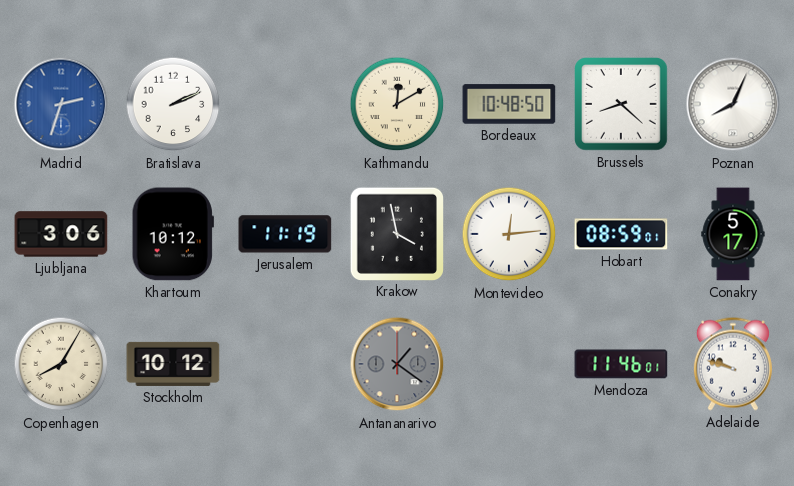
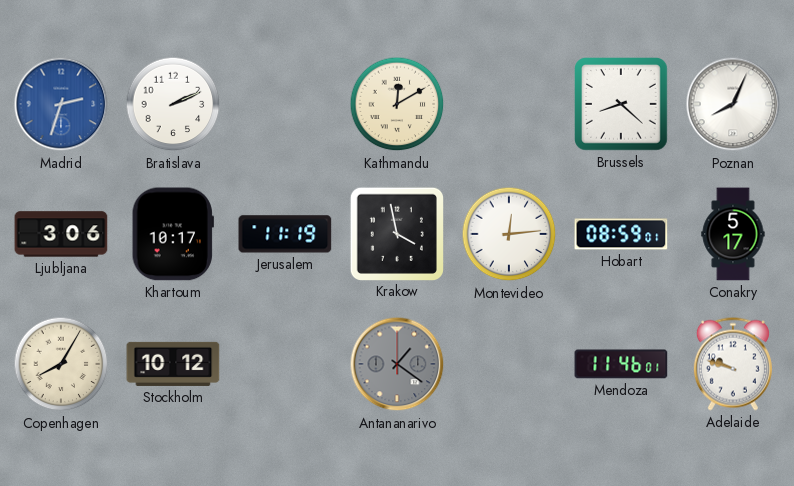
Bordeaux: 10:48 -> none (509, 104)
Khartoum: 10:12 -> 10:17 (173, 234)
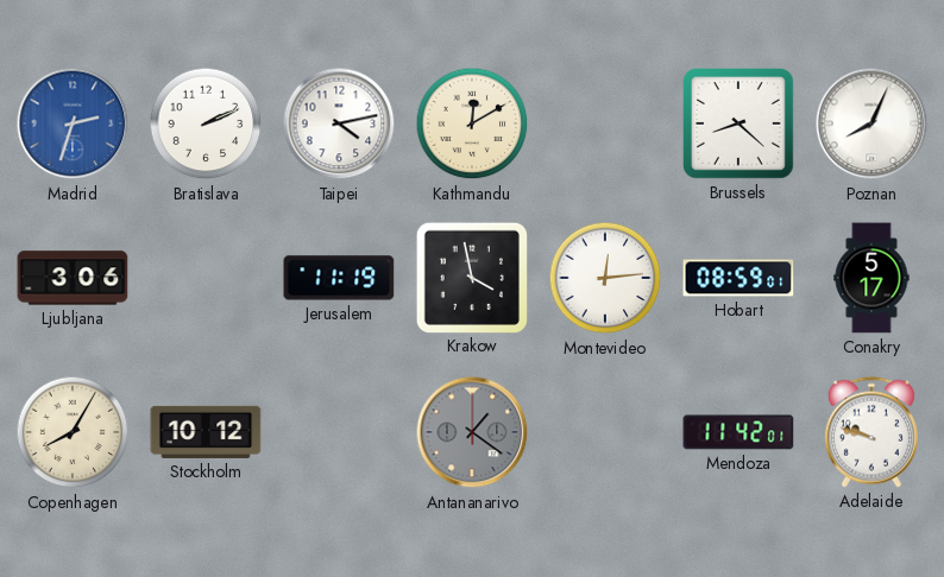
Taipei: none -> 4:13 (339, 123)
Khartoum: 10:17 -> none (173, 234)
Mendoza: 11:46 -> 11:42 (738, 432)
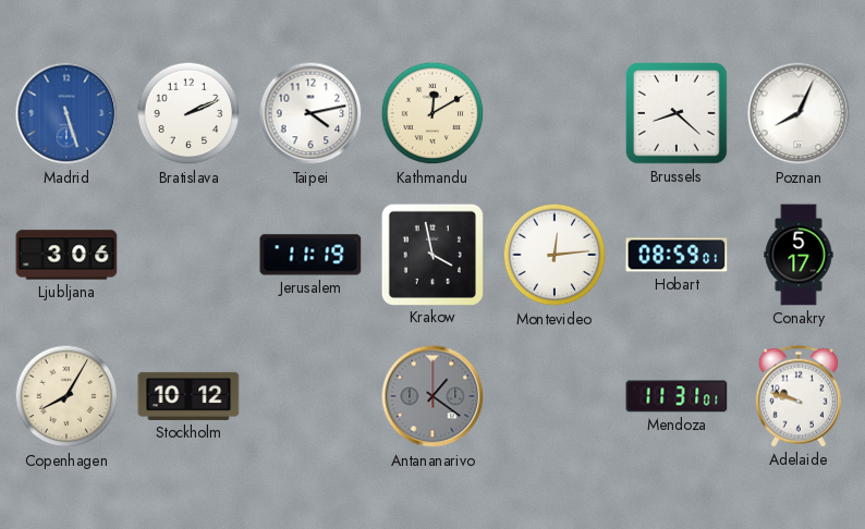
Madrid: 2:33 -> 5:27 (66, 113)
Mendoza: 11:42 -> 11:31 (677, 396)
